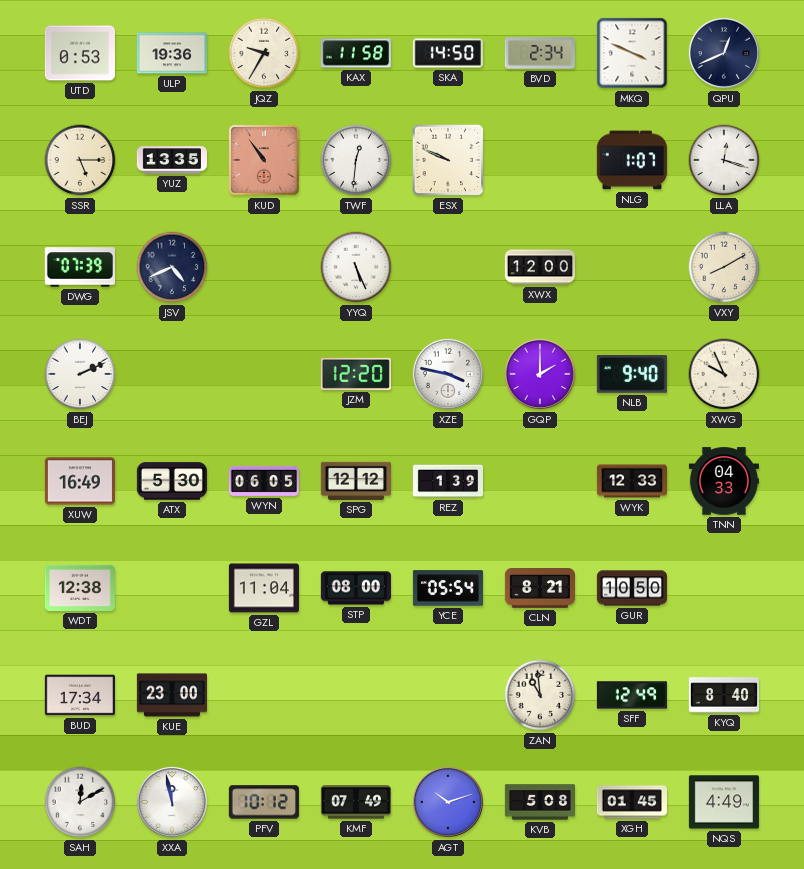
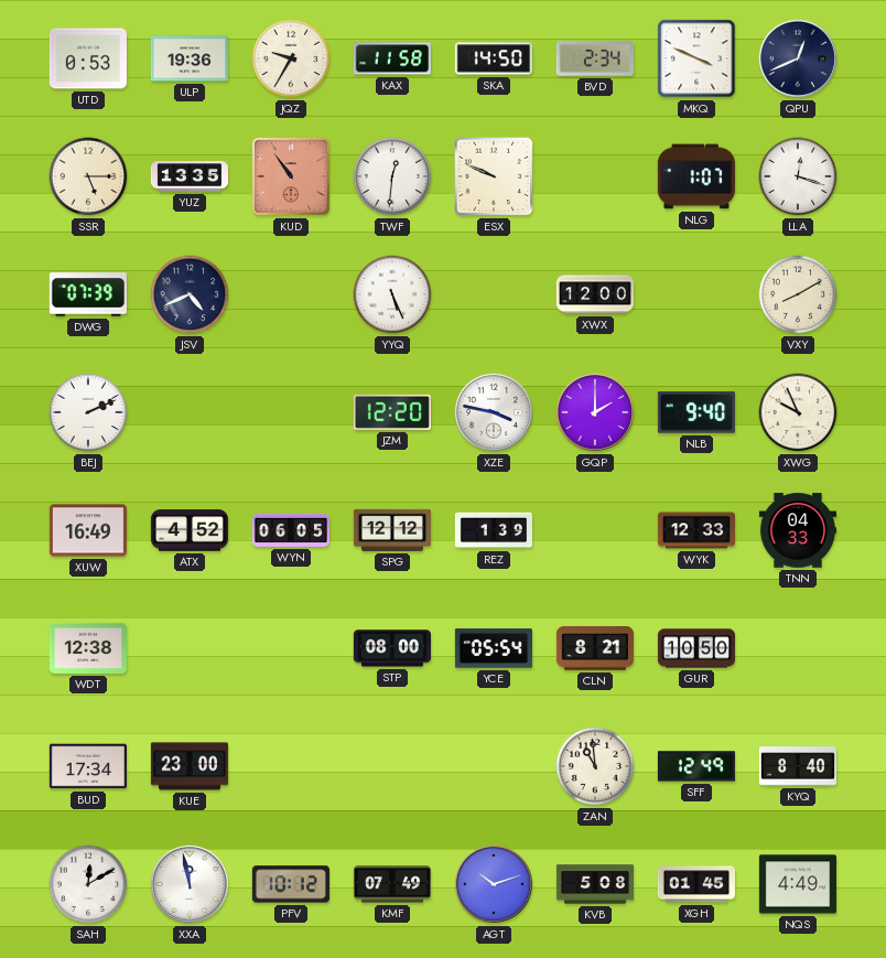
ATX: 5:30 -> 4:52 (190, 530)
GZL: 11:04 -> none (264, 588)
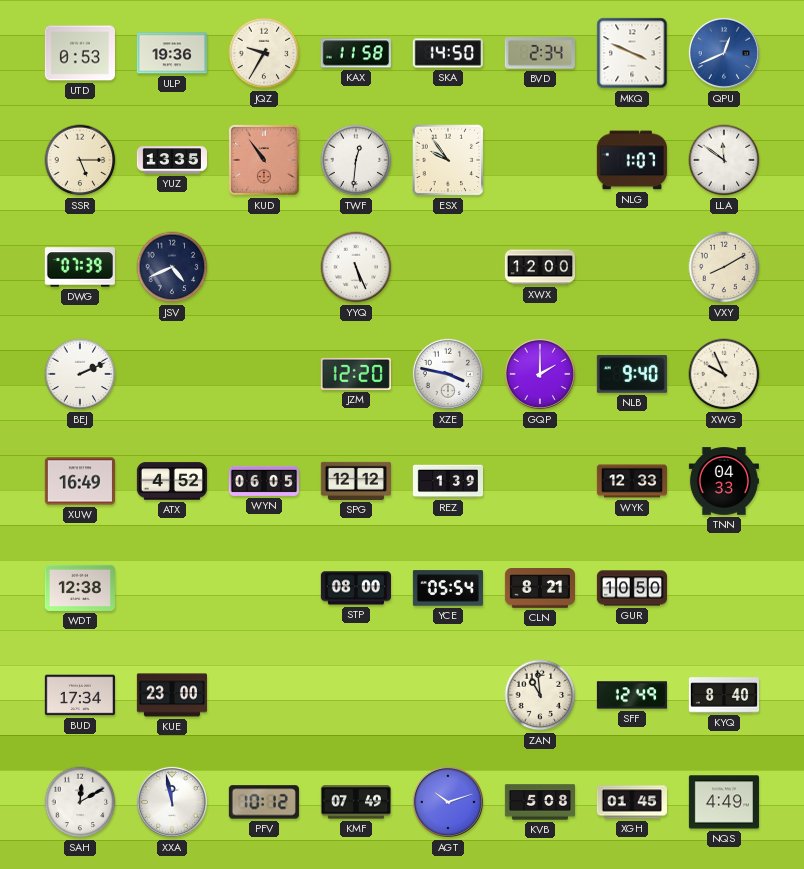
QPU dial: navy -> blue (724, 53)
ESX: 9:49 -> 9:54 (448, 160)
LLA: 12:18 -> 11:51 (724, 160)
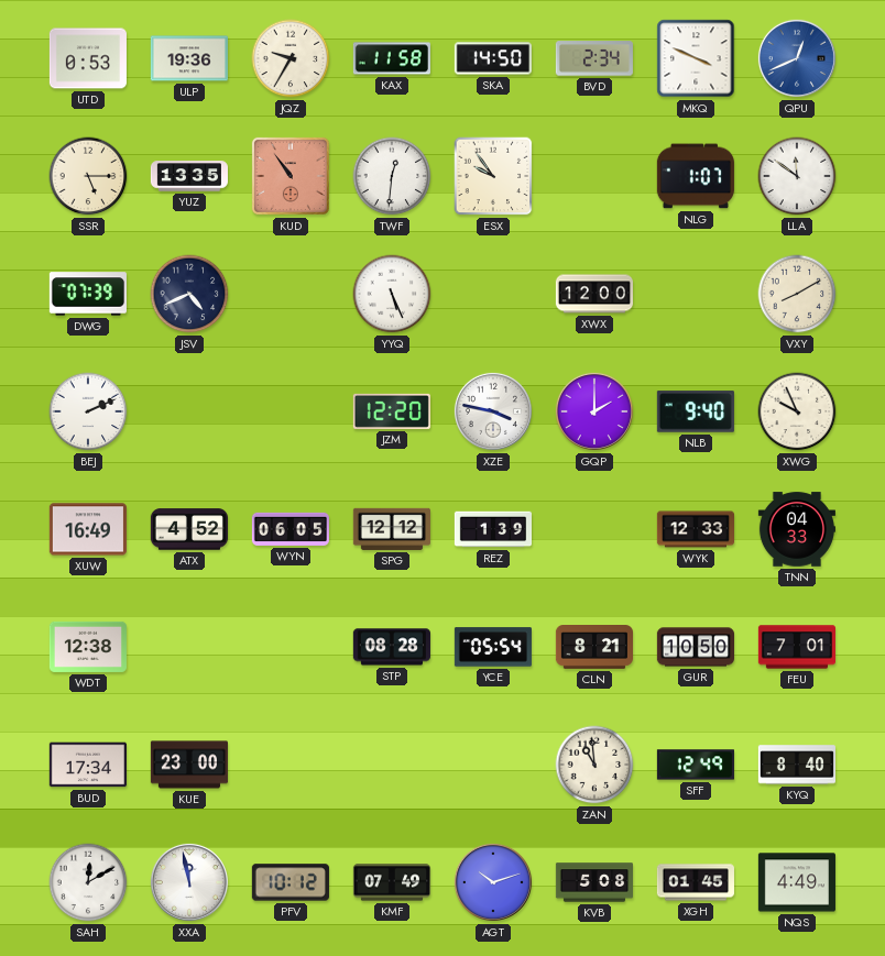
STP: 08:00 -> 08:28 (392, 647)
FEU: none -> 7:01 (796, 647)
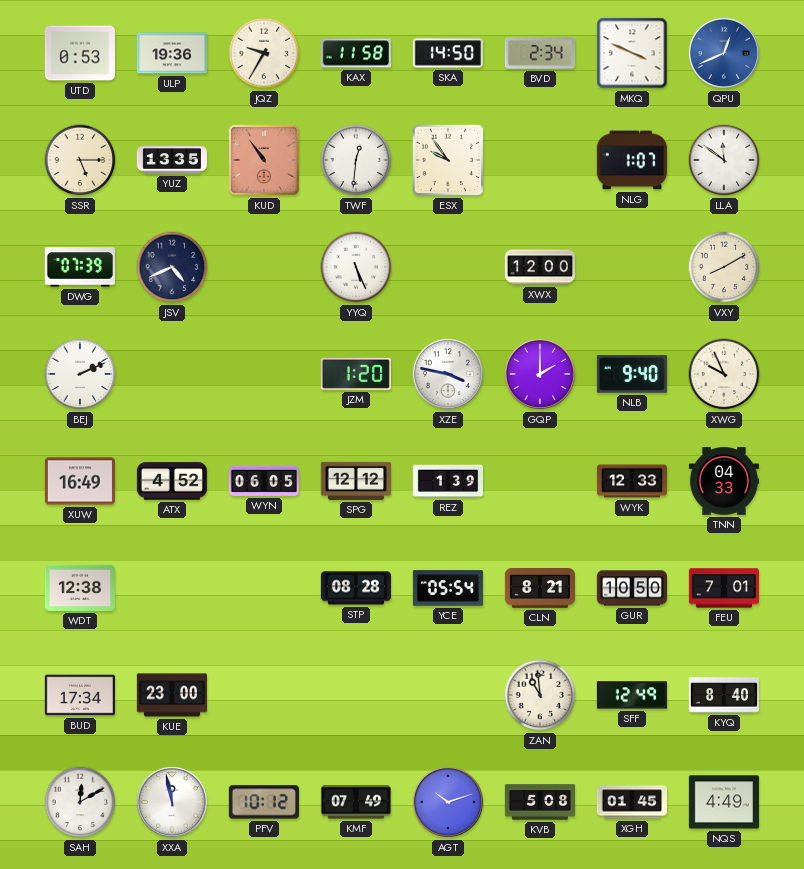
JZM: 12:20 -> 1:20 (356, 374)
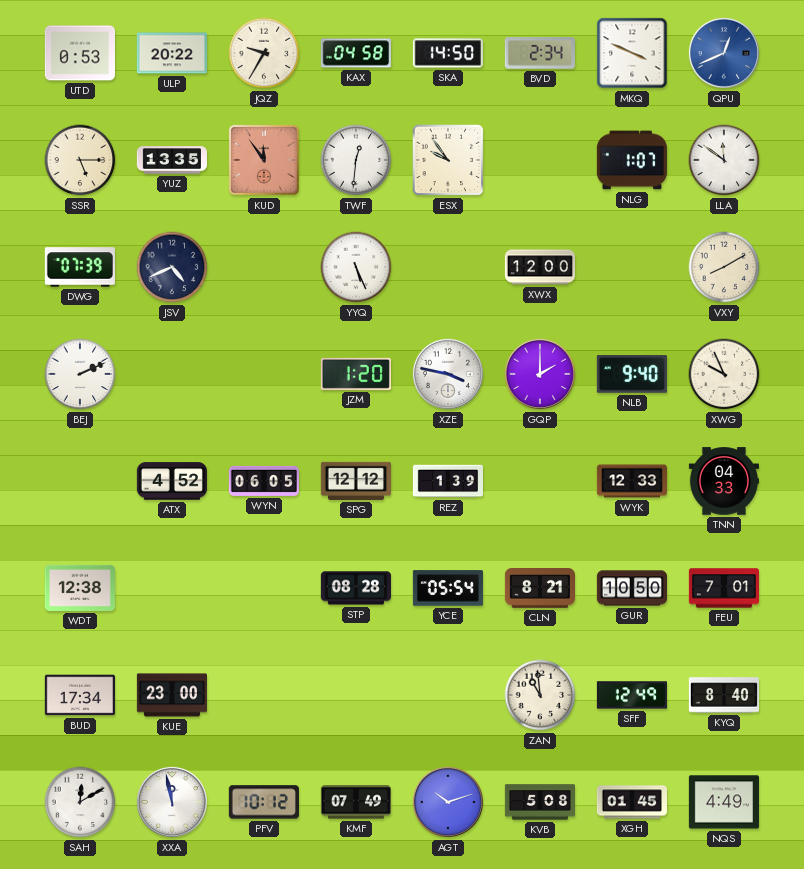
ULP: 19:36 -> 20:22 (172, 53)
KAX: 11:58 -> 04:58 (356, 53)
KUD: 10:54 -> 11:54 (264, 160)
XUW: 16:49 -> none (80, 481)
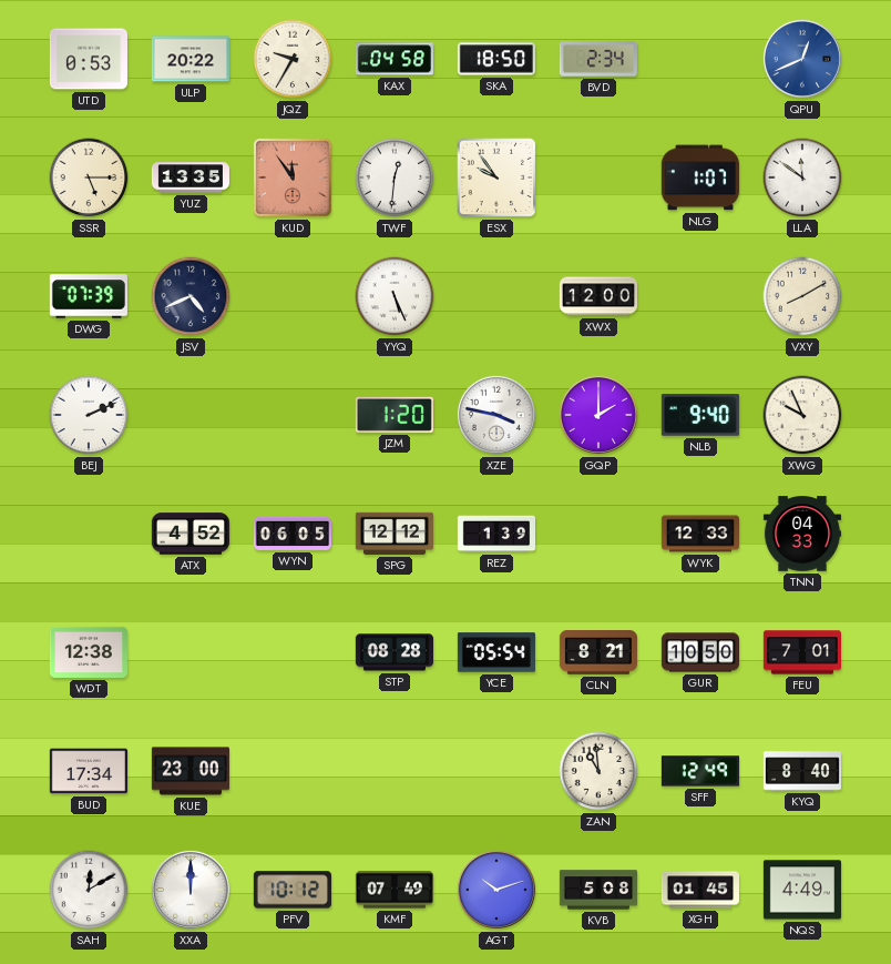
SKA: 14:50 -> 18:50 (496, 59)
MKQ: 3:49 -> none (632, 53)
XXA: 11:58 -> 12:00 (191, 890)
